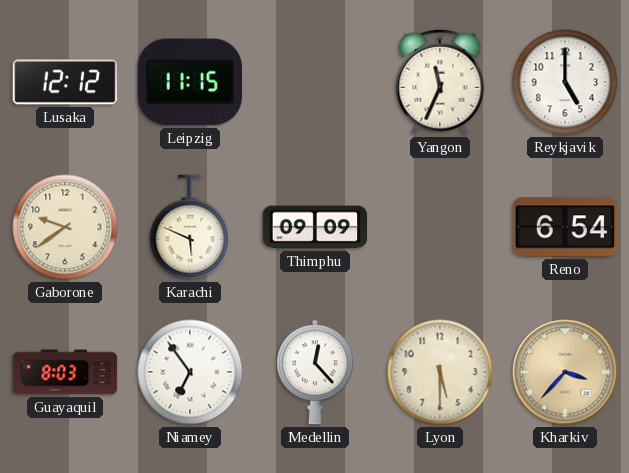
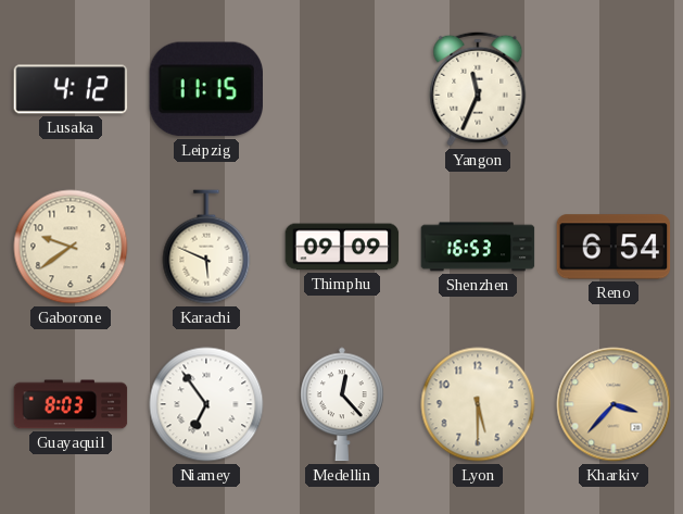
Lusaka: 12:12 -> 4:12 (71, 89)
Reykjavik: 5:00 -> none (565, 82)
Shenzhen: none -> 16:53 (478, 247)
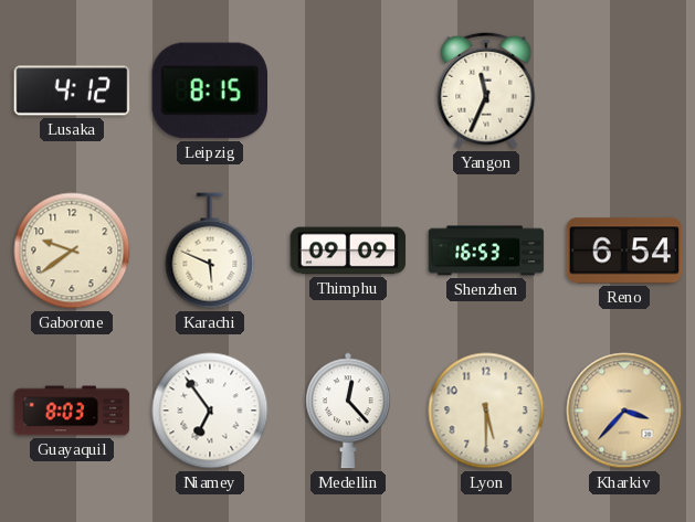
Leipzig: 11:15 -> 8:15 (209, 90)
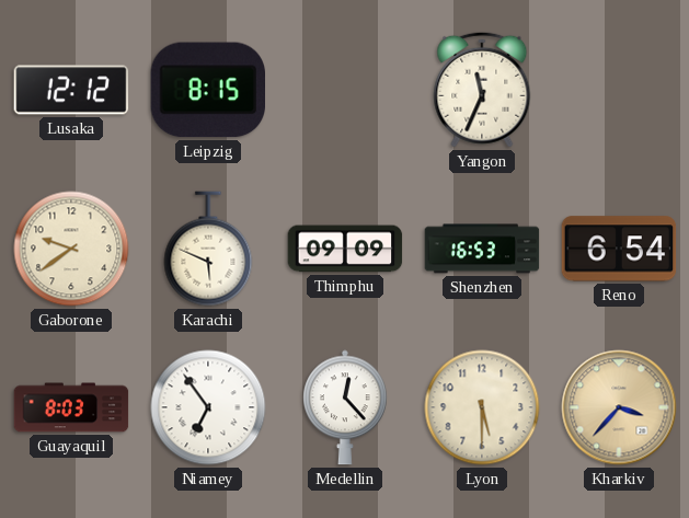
Lusaka: 4:12 -> 12:12 (71, 90)
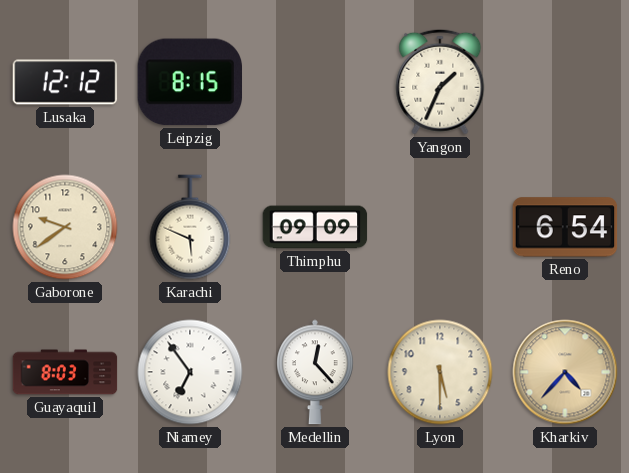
Yangon: 11:34 -> 1:34 (440, 82)
Shenzhen: 16:53 -> none (482, 249)
Kharkiv: 3:37 -> 4:37 (565, 372)
